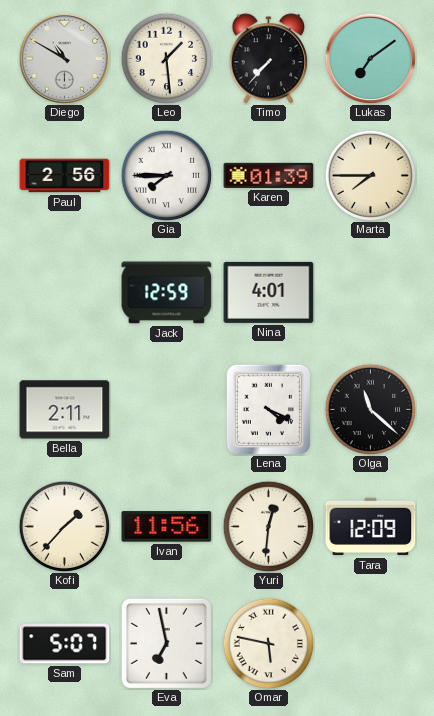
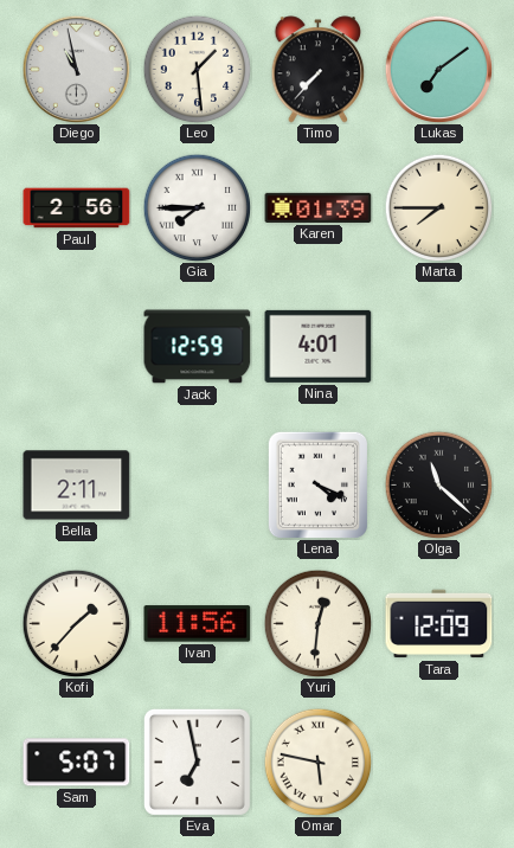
Diego: 10:50 -> 10:58 (76, 69)
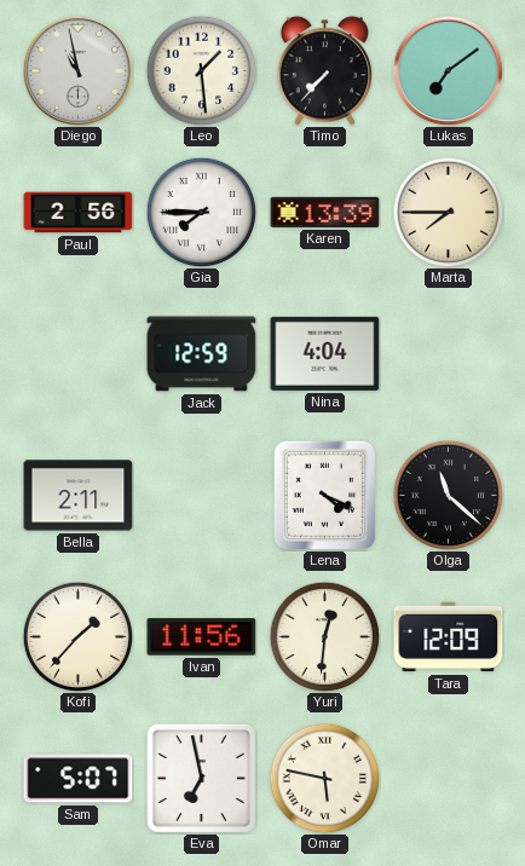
Karen: 01:39 -> 13:39 (325, 212)
Nina: 4:01 -> 4:04 (325, 353)
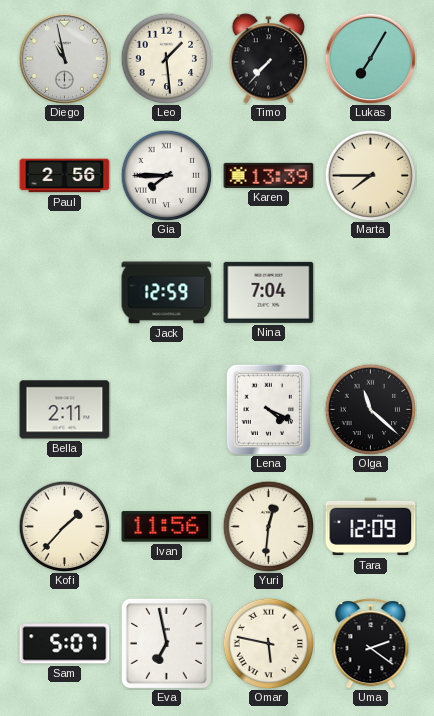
Lukas: 7:09 -> 7:05 (370, 58)
Nina: 4:04 -> 7:04 (269, 292)
Uma: none -> 2:21 (371, 644)
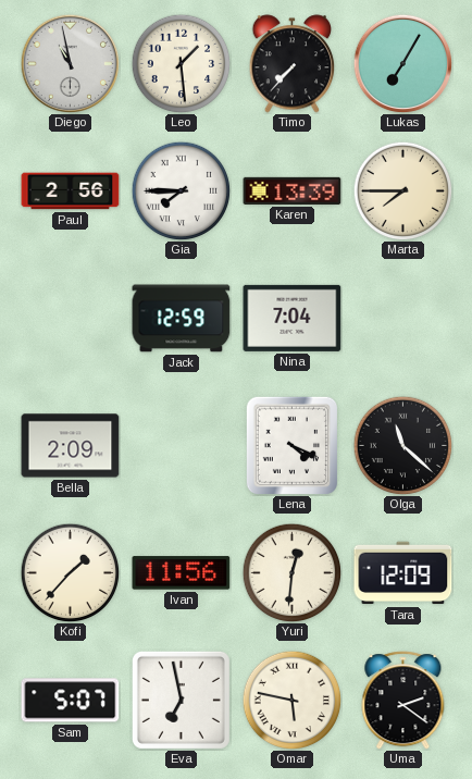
Bella: 2:11 -> 2:09 (71, 446)
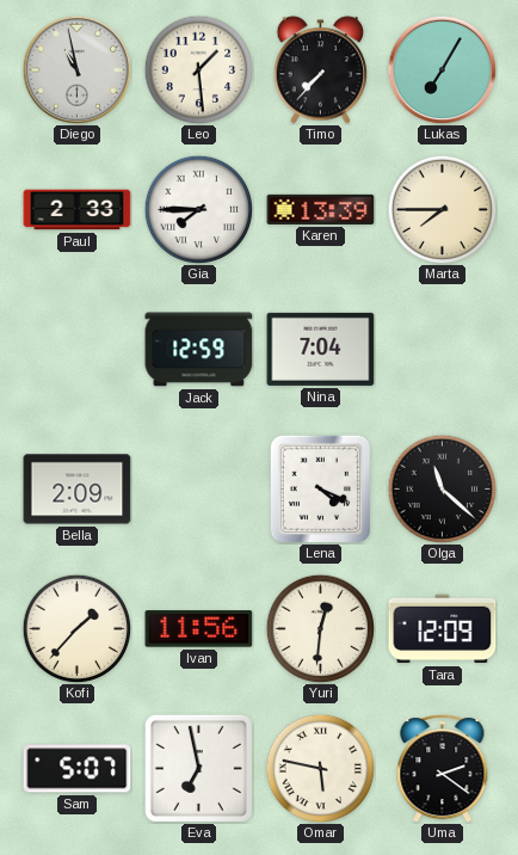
Paul: 2:56 -> 2:33 (78, 210)
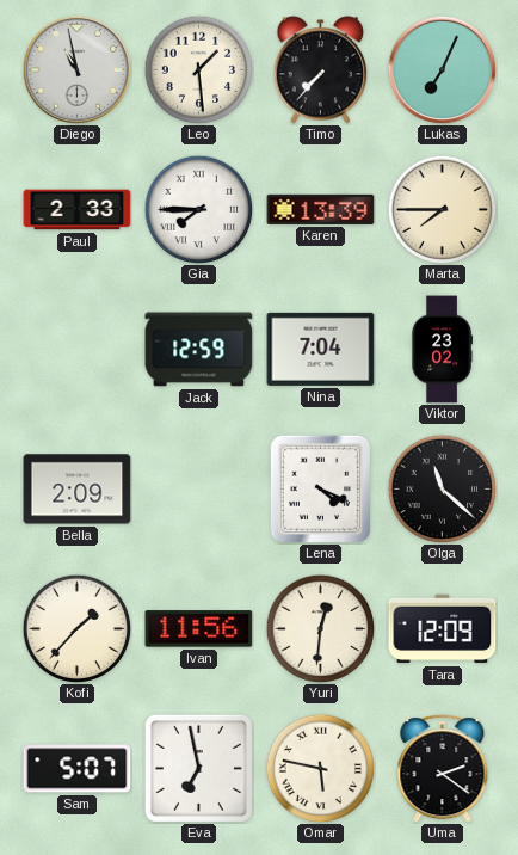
Lukas: 7:05 -> 7:04 (442, 69)
Viktor: none -> 23:02 (442, 350)
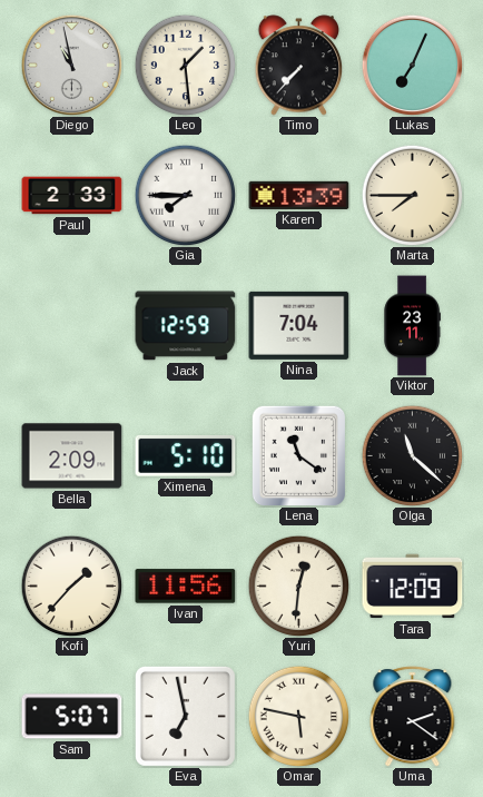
Viktor: 23:02 -> 23:11 (412, 326)
Ximena: none -> 5:10 (186, 456)
Lena: 4:19 -> 11:21 (298, 455)
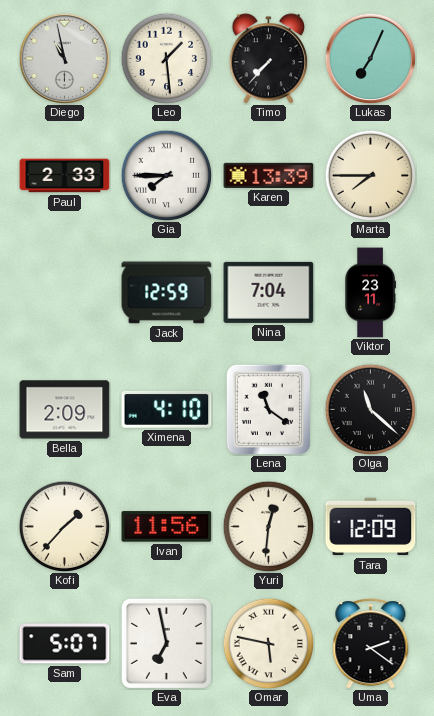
Ximena: 5:10 -> 4:10 (167, 410)
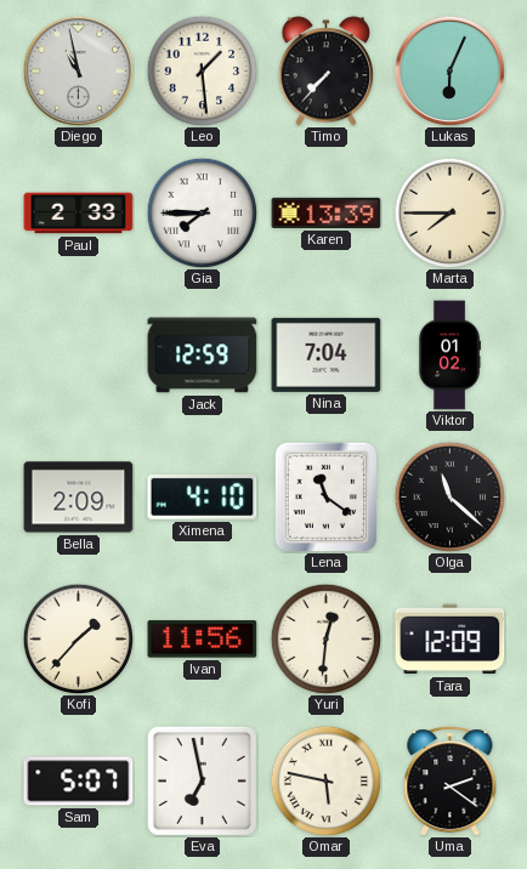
Lukas: 7:04 -> 6:04 (449, 70)
Viktor: 23:11 -> 01:02 (449, 356)
